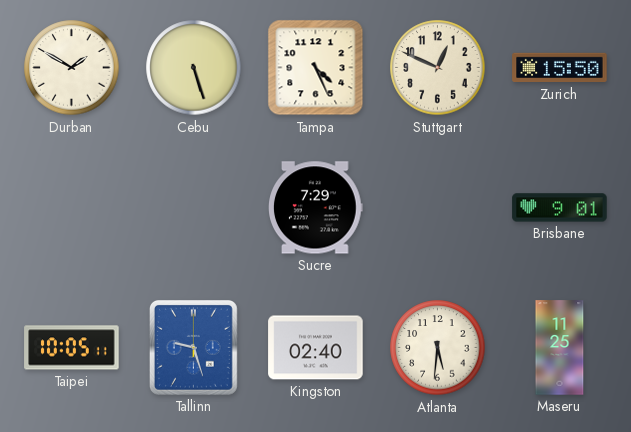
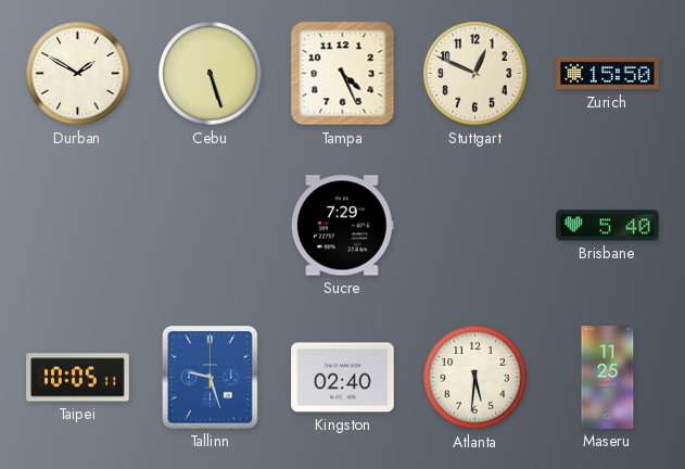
Brisbane: 9:01 -> 5:40 (608, 226)
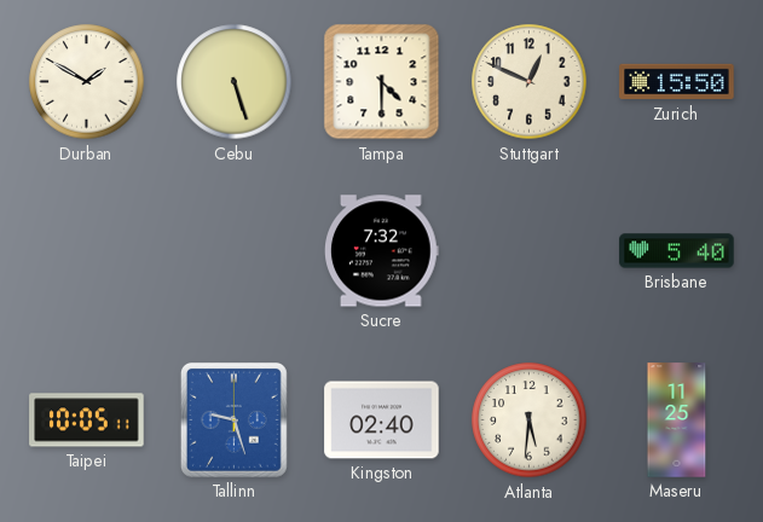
Tampa: 4:26 -> 4:30 (382, 82)
Sucre: 7:29 -> 7:32 (382, 251)
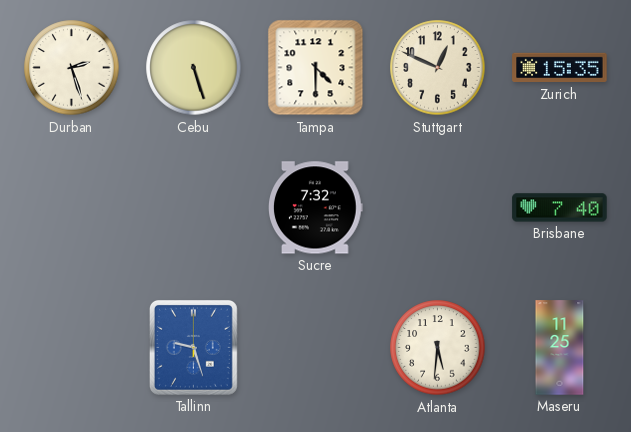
Durban: 1:50 -> 2:27 (72, 68)
Zurich: 15:50 -> 15:35 (560, 68)
Brisbane: 5:40 -> 7:40 (560, 208)
Taipei: 10:05 -> none (87, 420)
Kingston: 02:40 -> none (382, 420)
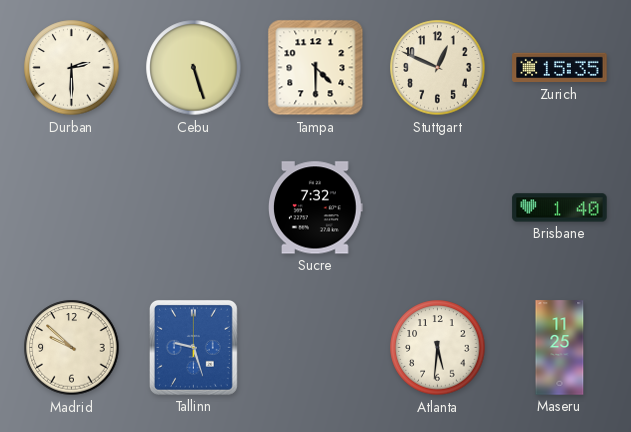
Durban: 2:27 -> 2:30 (72, 68)
Brisbane: 7:40 -> 1:40 (560, 208)
Madrid: none -> 9:52 (72, 348)
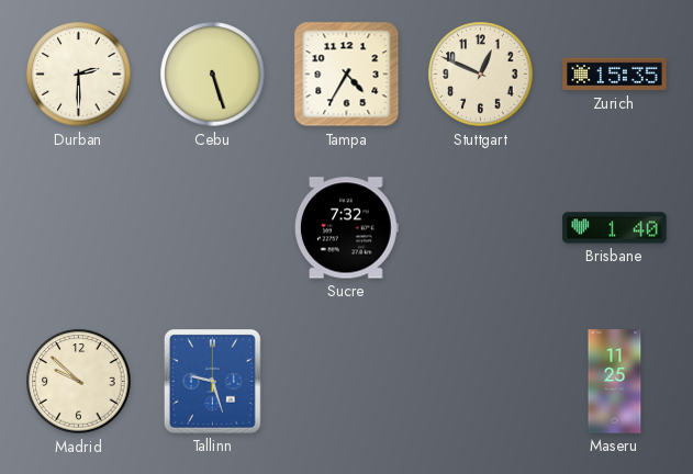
Tampa: 4:30 -> 4:35 (347, 75)
Atlanta: 5:31 -> none (438, 348)
